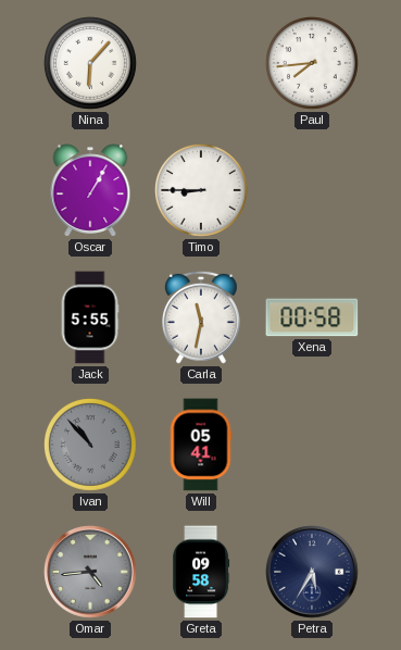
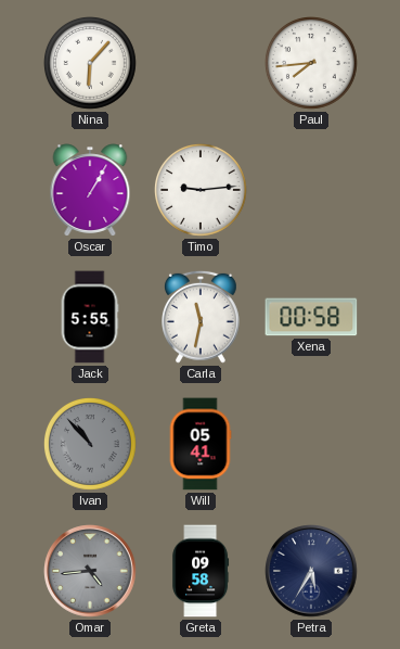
Timo: 8:45 -> 9:14 (202, 191)
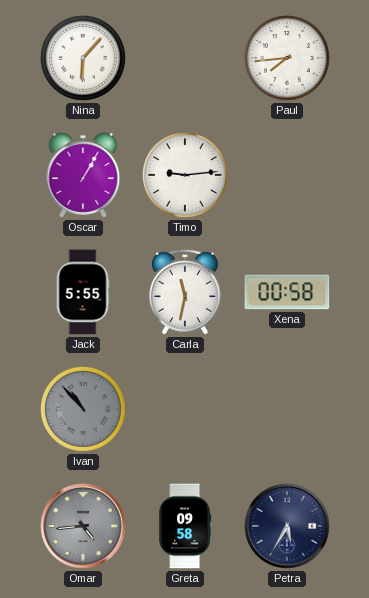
Will: 05:41 -> none (201, 444)
